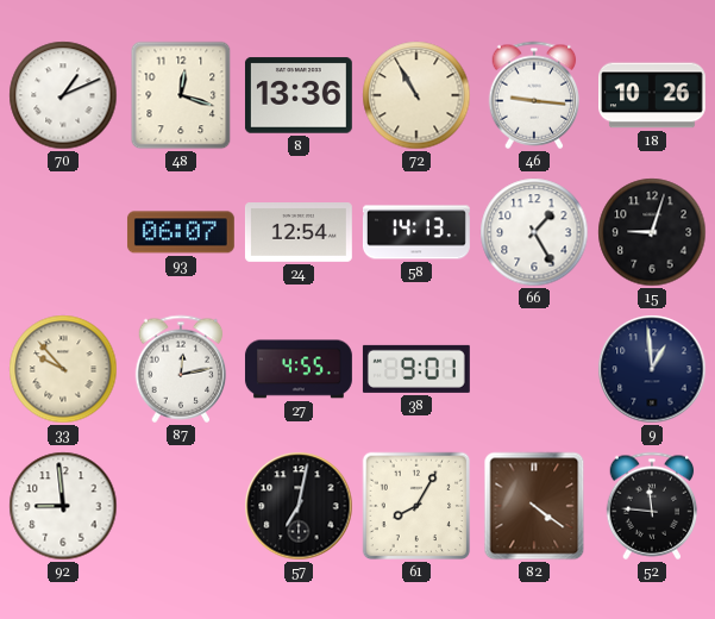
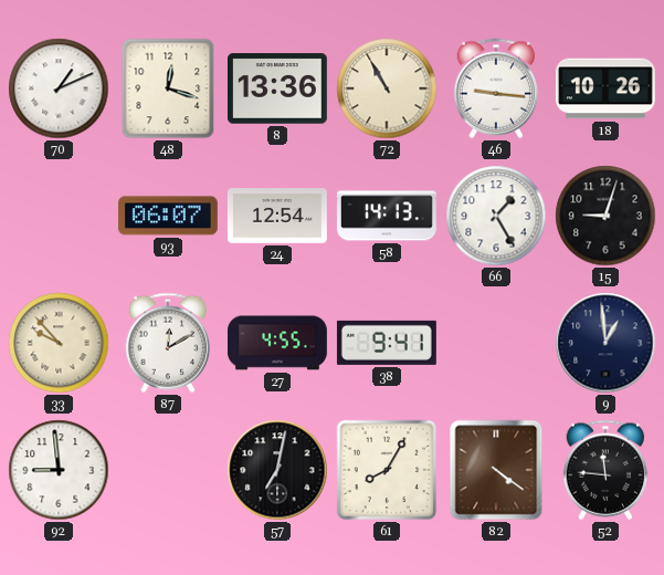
87: 12:13 -> 12:10 (168, 343)
38: 9:01 -> 9:41 (387, 343)
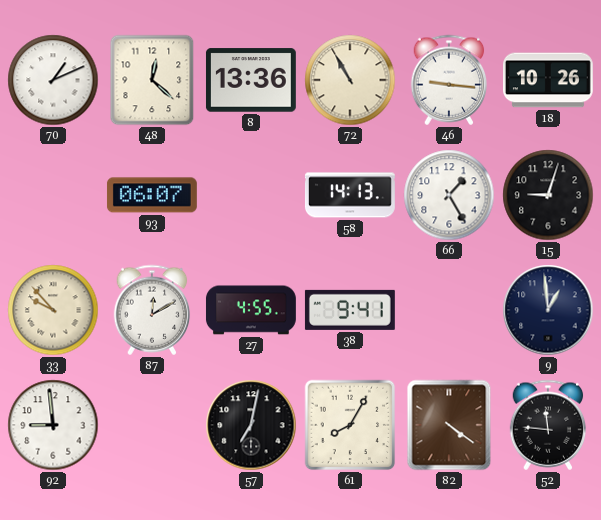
48: 12:18 -> 12:22 (152, 80)
24: 12:54 -> none (277, 217)
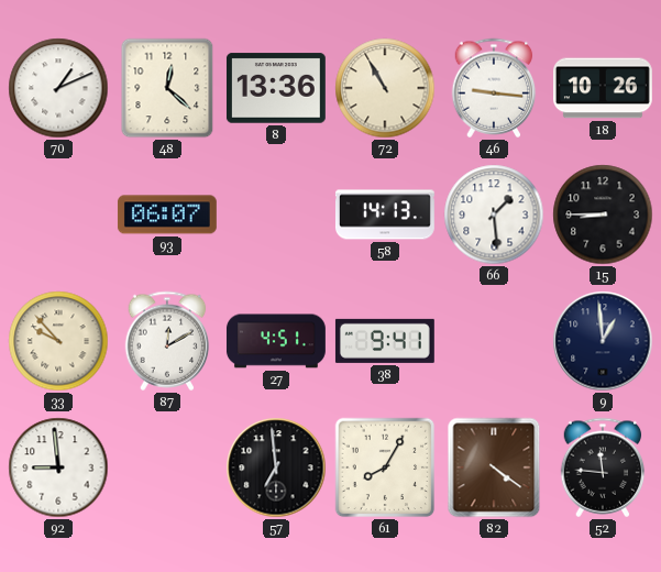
66: 1:25 -> 1:29 (494, 215)
15: 9:03 -> 8:45 (603, 215)
27: 4:55 -> 4:51 (276, 341)
57: 7:02 -> 6:59 (276, 468)
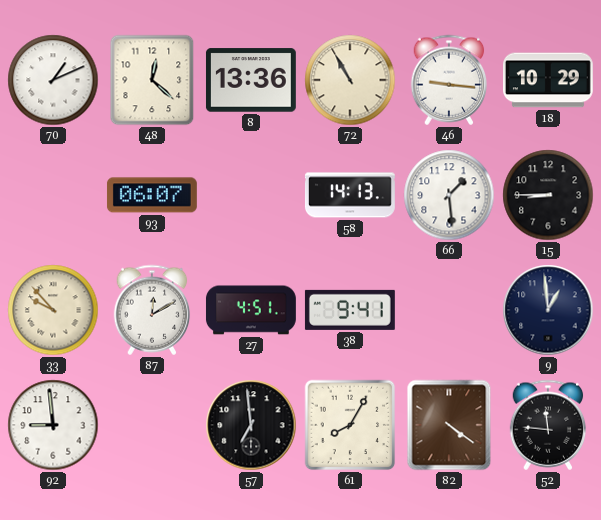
18: 10:26 -> 10:29 (549, 80)
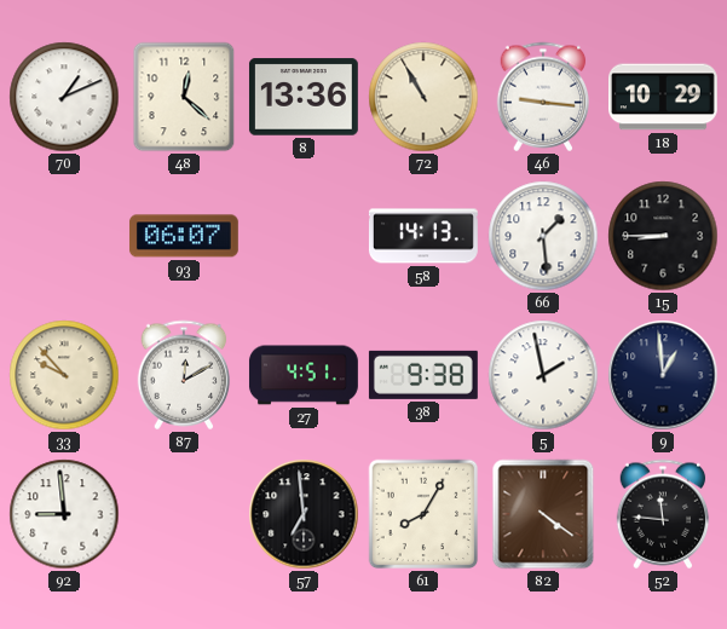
38: 9:41 -> 9:38 (423, 375)
5: none -> 1:58 (543, 375)
